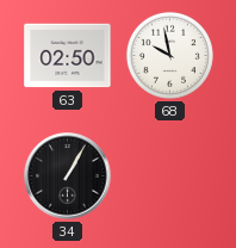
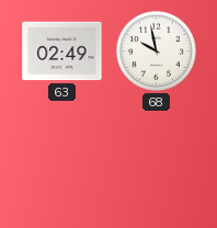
63: 02:50 -> 02:49 (62, 52)
34: 1:05 -> none (68, 176)
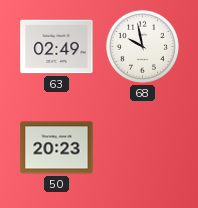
50: none -> 20:23 (57, 148)
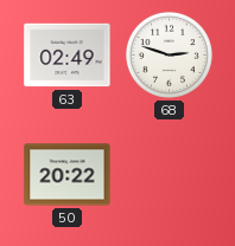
68: 9:58 -> 2:48 (169, 54)
50: 20:23 -> 20:22 (68, 175)
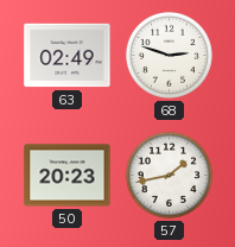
50: 20:22 -> 20:23 (68, 176)
57: none -> 1:43 (169, 175)
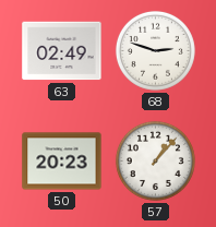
57: 1:43 -> 1:07 (155, 160)
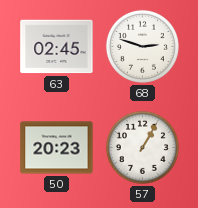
63: 02:49 -> 02:45 (57, 47)
57: 1:07 -> 1:05 (142, 147)
